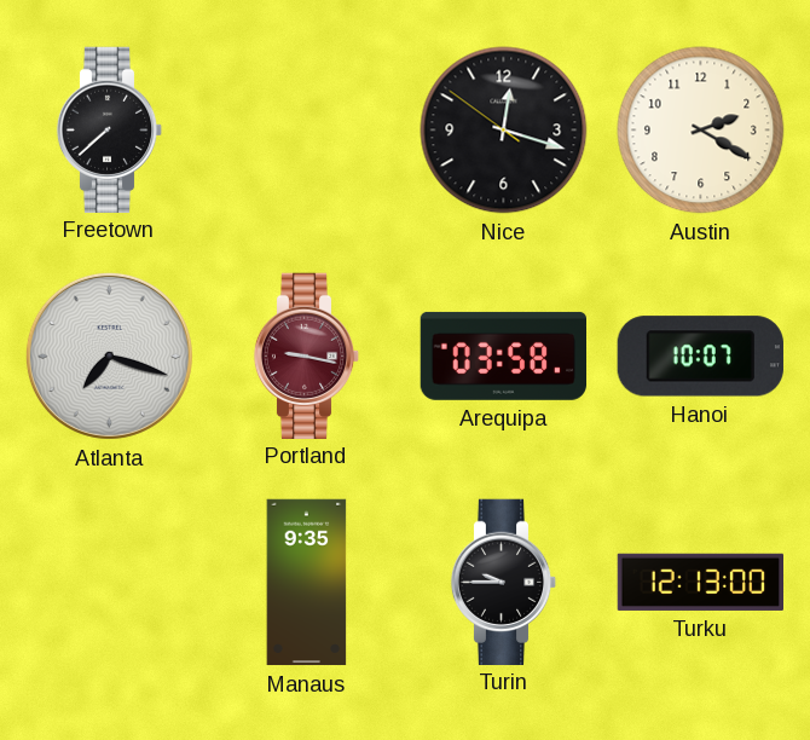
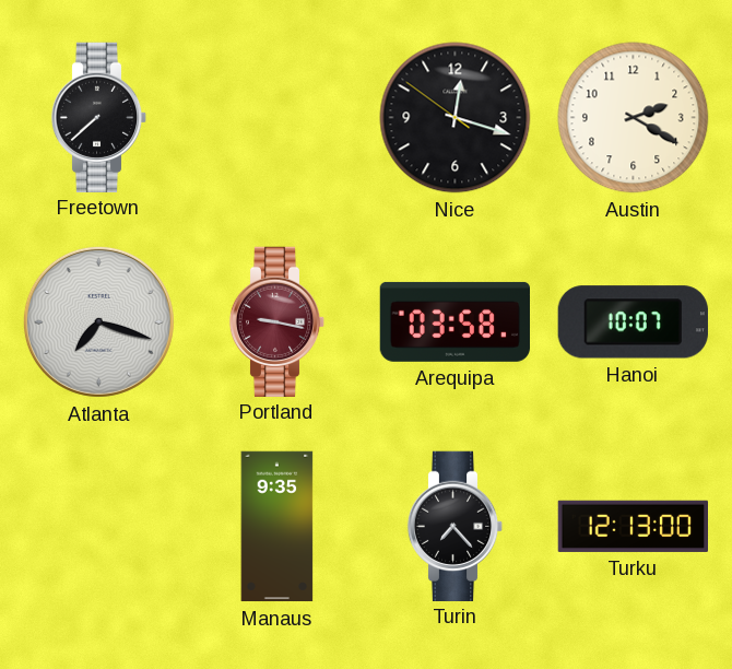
Turin: 9:45 -> 7:23 (456, 526)
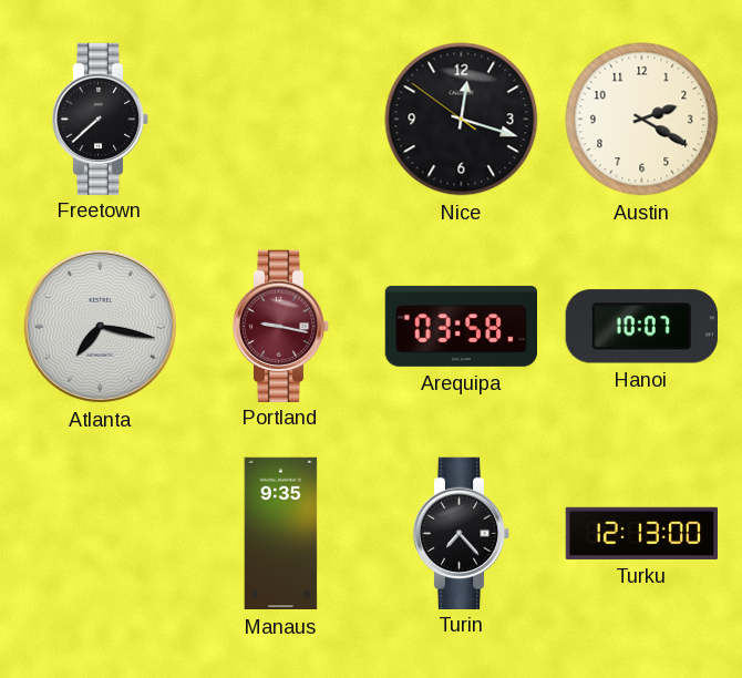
Atlanta: 7:18 -> 7:17 (100, 326)
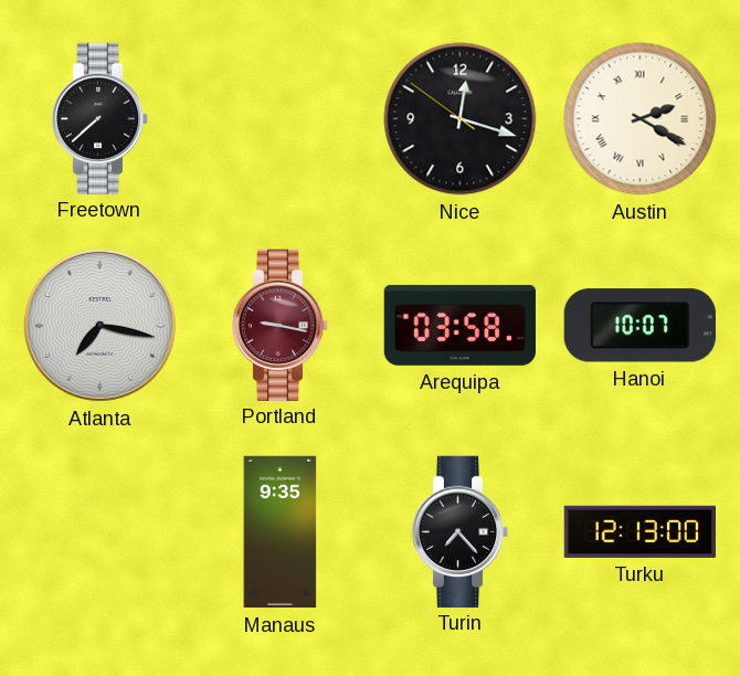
Austin numerals: Arabic -> Roman (641, 119)
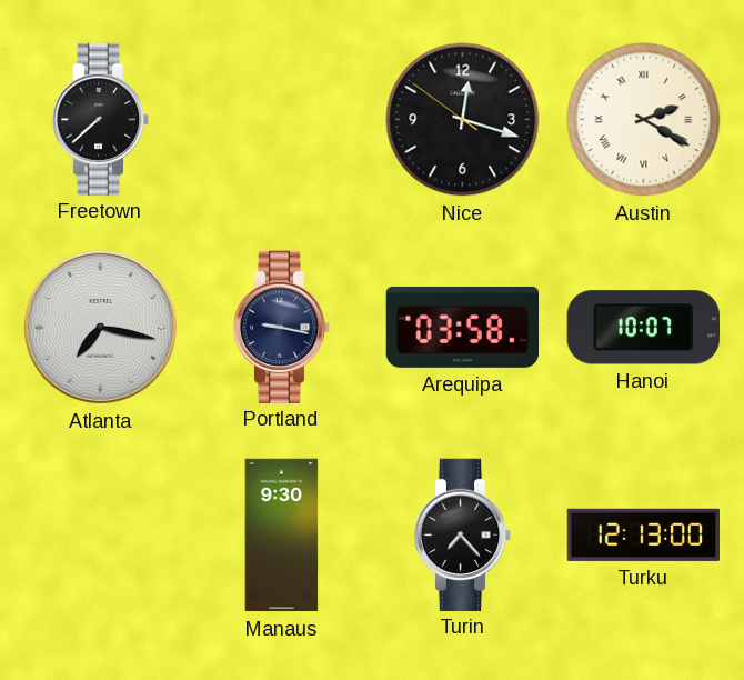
Portland dial: burgundy -> navy (282, 327)
Manaus: 9:35 -> 9:30 (282, 536)
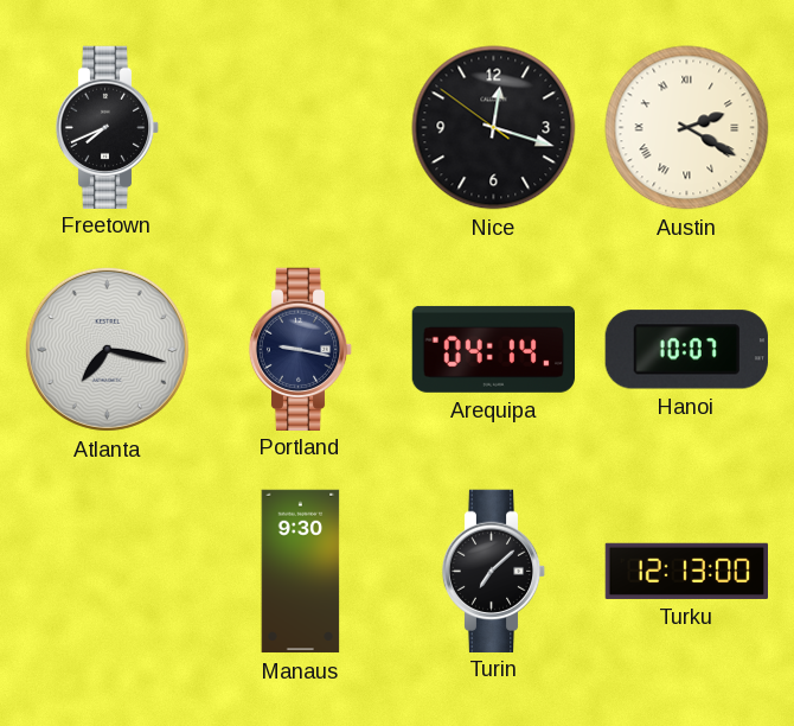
Freetown: 7:38 -> 7:41 (108, 127)
Arequipa: 03:58 -> 04:14 (493, 349)
Turin: 7:23 -> 7:08 (494, 571)
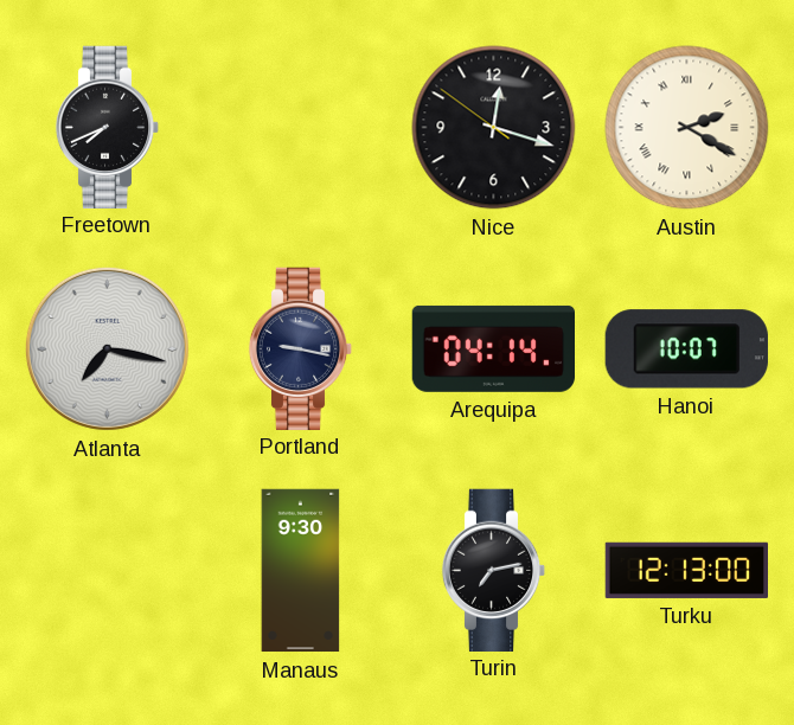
Turin: 7:08 -> 7:13 (494, 570)
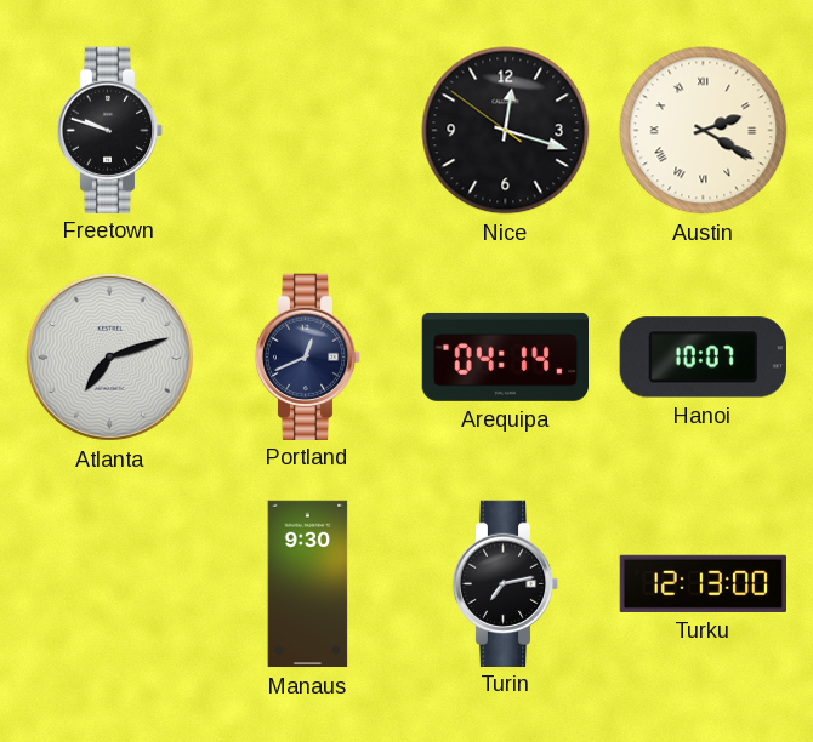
Freetown: 7:41 -> 9:48 (110, 130)
Atlanta: 7:17 -> 7:12 (109, 356)
Portland: 9:17 -> 12:41 (308, 356)
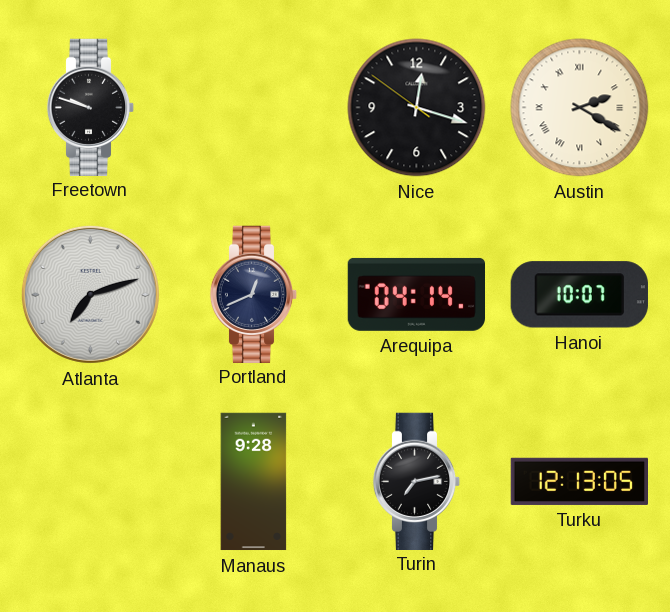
Manaus: 9:30 -> 9:28 (254, 482)
Turku: 12:13:00 -> 12:13:05 (579, 481)
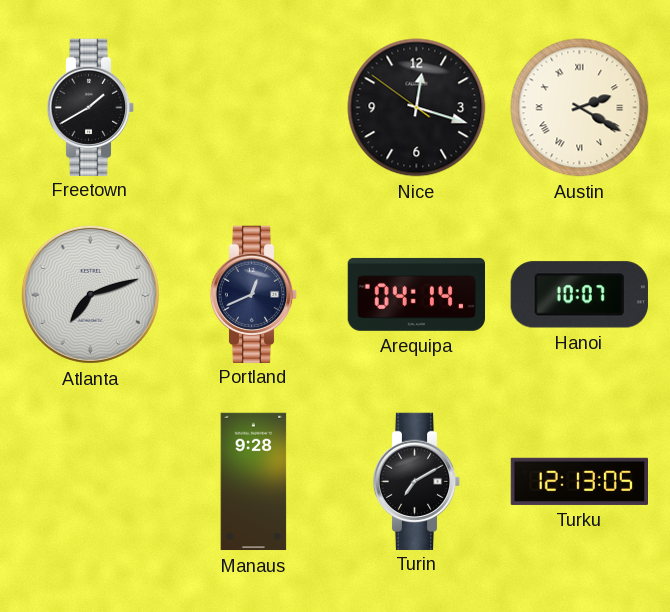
Freetown: 9:48 -> 1:40 (91, 107)
Turin: 7:13 -> 7:10 (417, 481)
